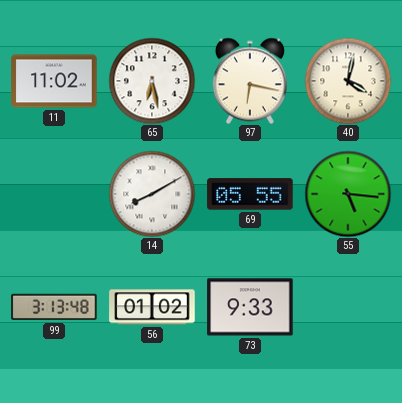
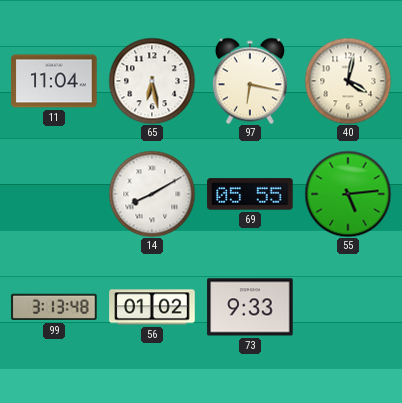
11: 11:02 -> 11:04 (54, 81)
55: 5:16 -> 5:14 (348, 194)
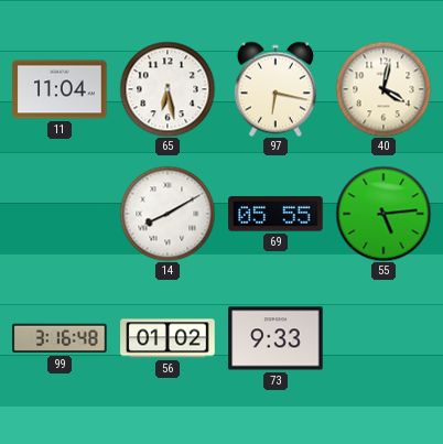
99: 3:13 -> 3:16 (60, 338)
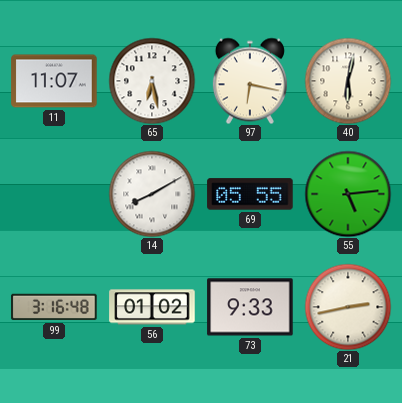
11: 11:04 -> 11:07 (54, 81)
40: 4:02 -> 6:02 (348, 81)
21: none -> 2:43 (348, 307)
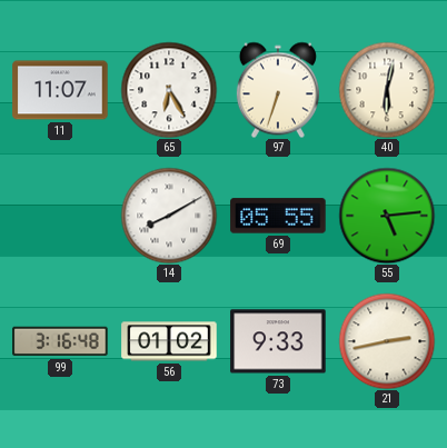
65: 6:28 -> 6:25 (169, 90)
97: 6:17 -> 6:33 (278, 90)
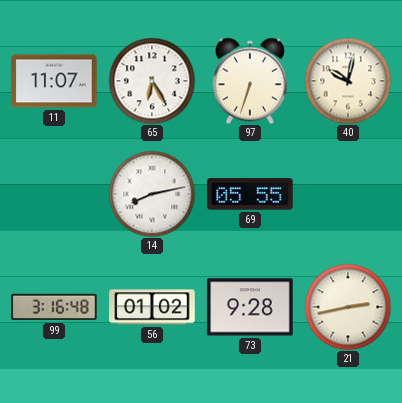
40: 6:02 -> 10:02 (348, 81)
14: 8:10 -> 8:13 (152, 194)
55: 5:14 -> none (387, 216)
73: 9:33 -> 9:28 (250, 307)
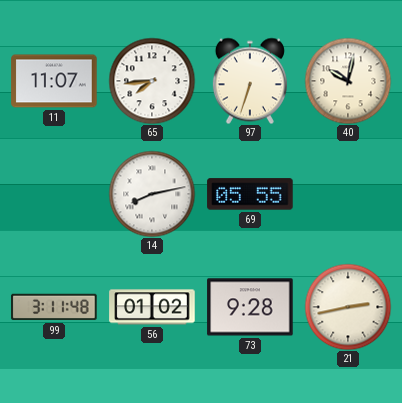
65: 6:25 -> 7:44 (152, 81)
99: 3:16 -> 3:11 (54, 307)
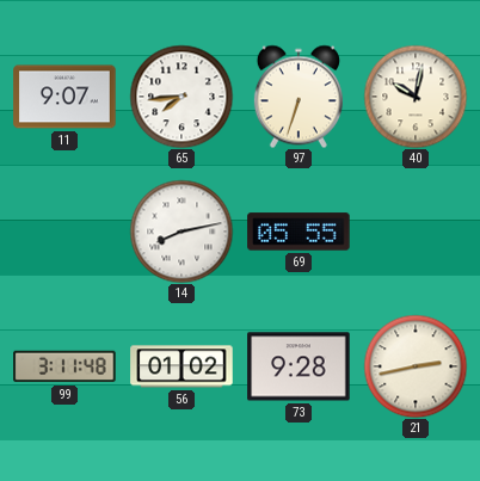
11: 11:07 -> 9:07 (64, 97)
